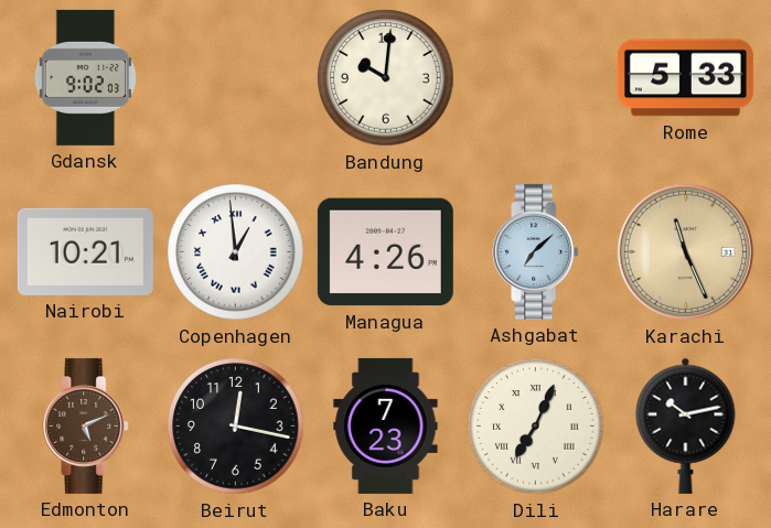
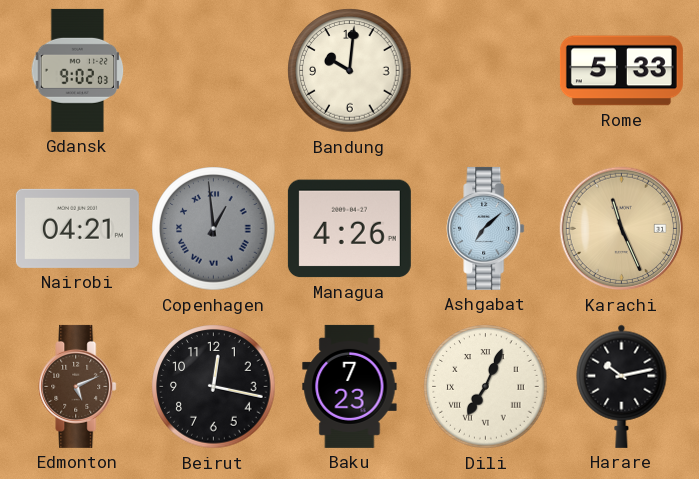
Nairobi: 10:21 -> 04:21 (77, 228)
Copenhagen dial: white -> grey (214, 229)
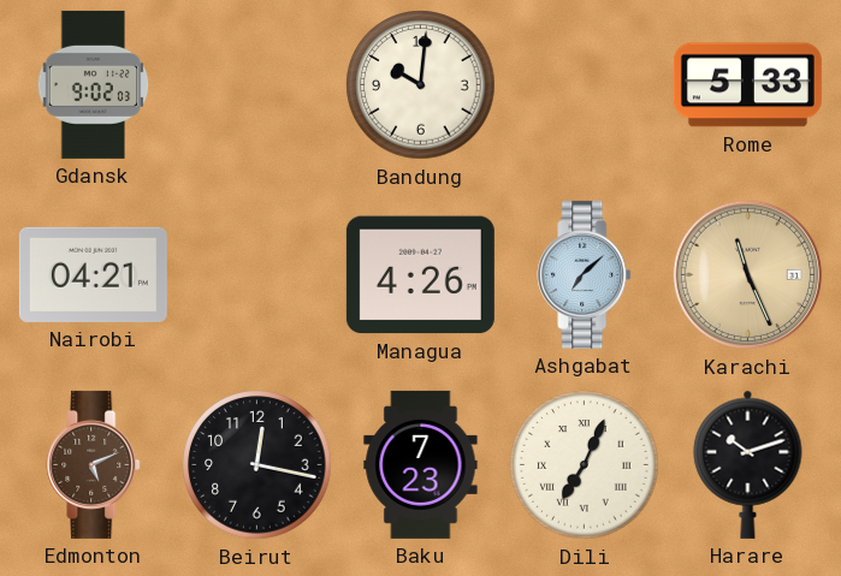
Copenhagen: 12:59 -> none (214, 229)
Harare: 10:13 -> 10:12 (748, 464)
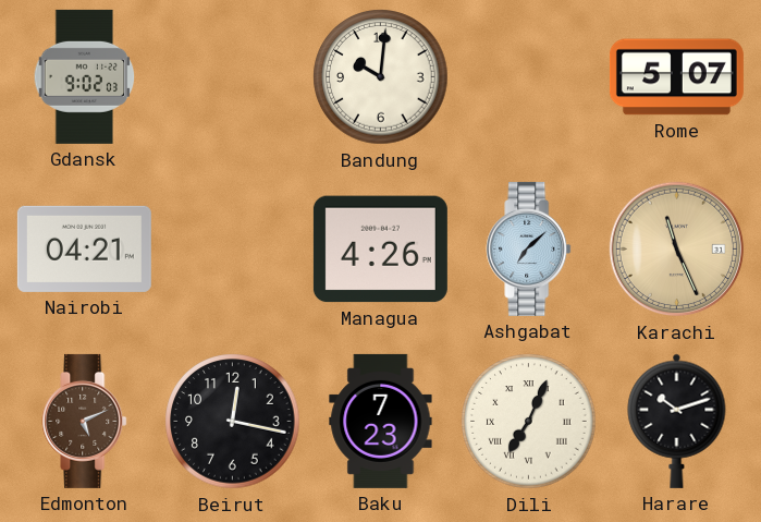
Rome: 5:33 -> 5:07 (676, 77)
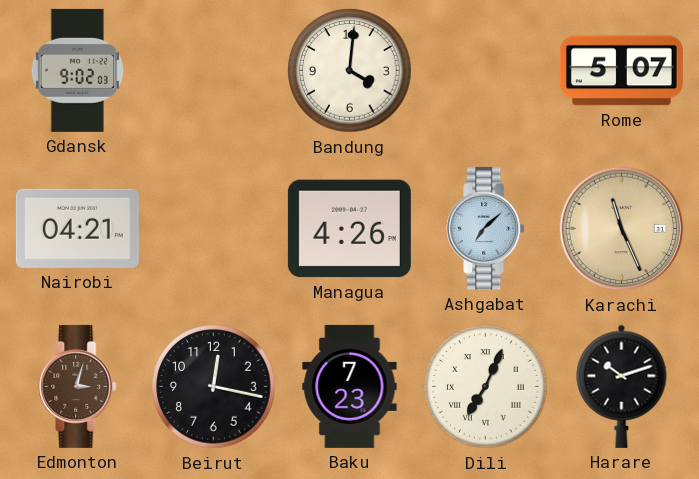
Bandung: 10:01 -> 4:01 (350, 71)
Edmonton: 5:11 -> 3:03 (78, 386)
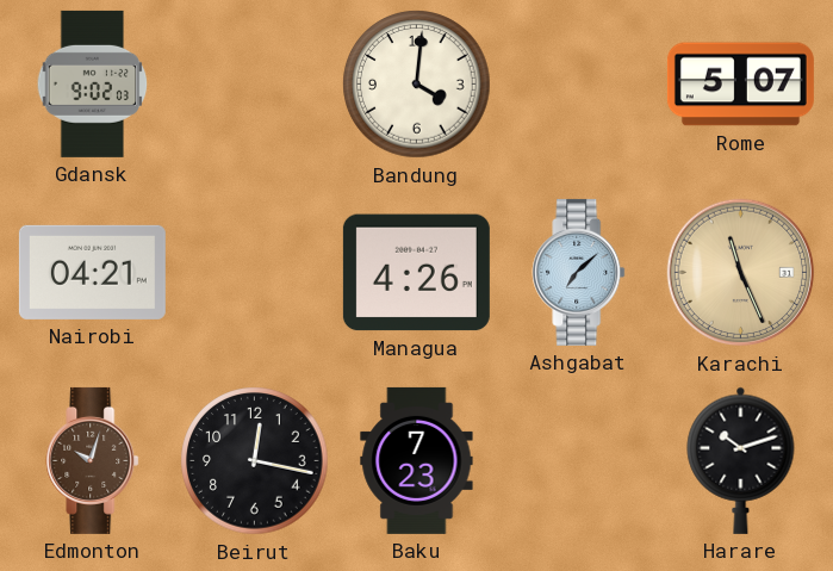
Edmonton: 3:03 -> 10:03 (93, 460)
Dili: 7:04 -> none (486, 387)
